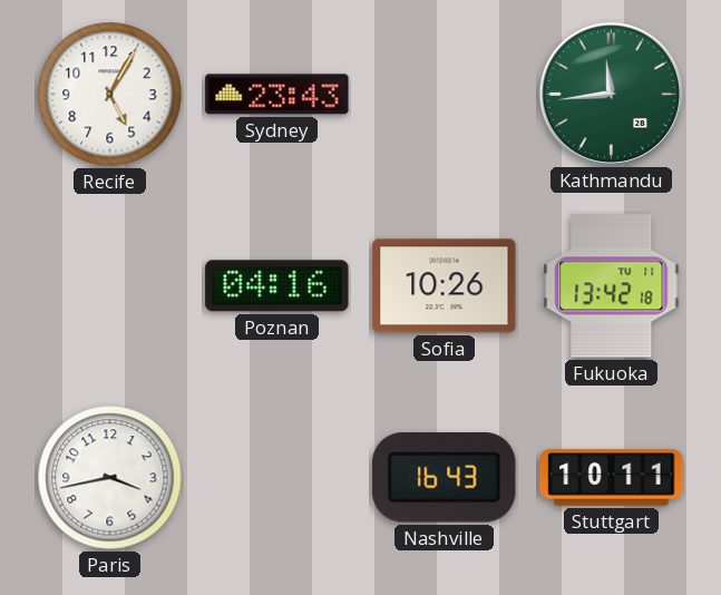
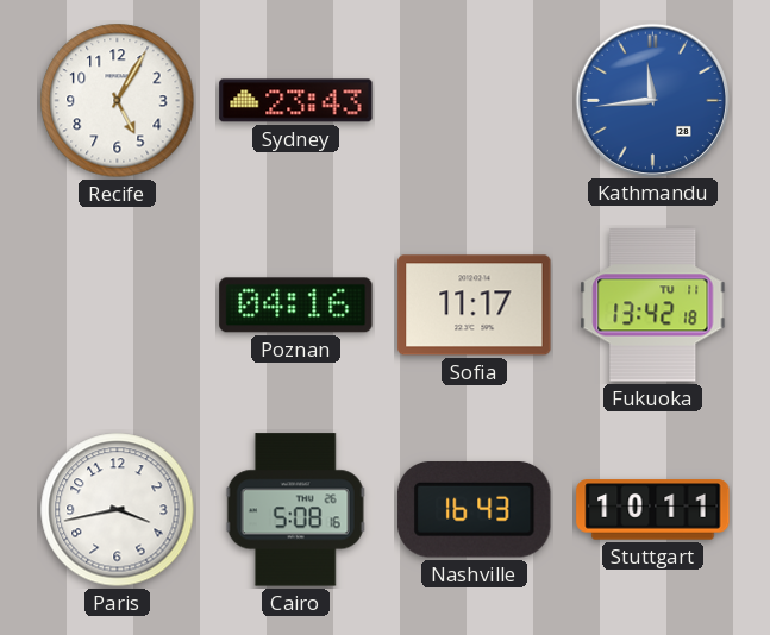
Kathmandu dial: green -> blue (652, 100)
Sofia: 10:26 -> 11:17 (475, 306)
Cairo: none -> 5:08 (295, 510)
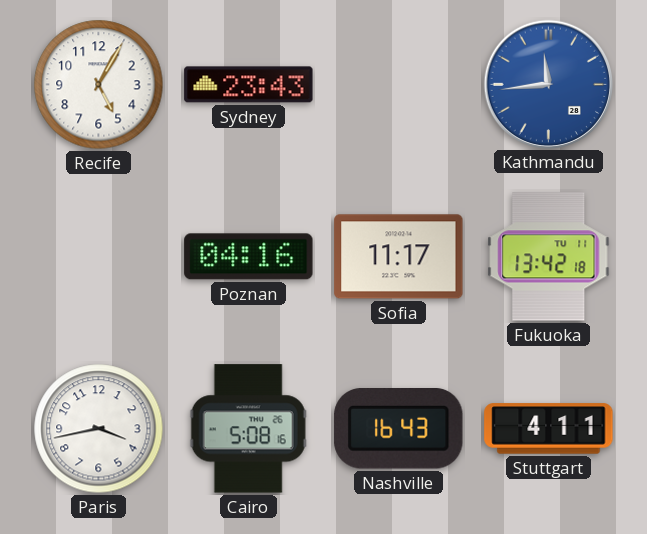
Stuttgart: 10:11 -> 4:11 (549, 429)
